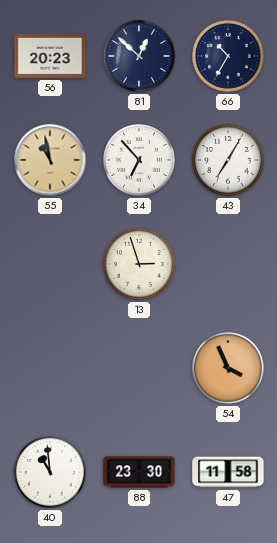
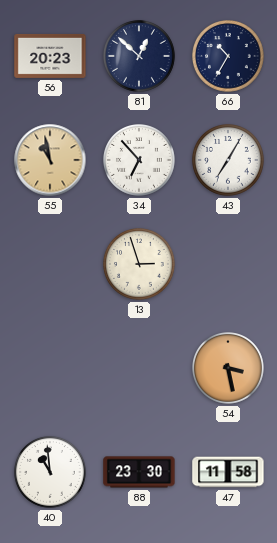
54: 3:56 -> 3:28 (229, 369)
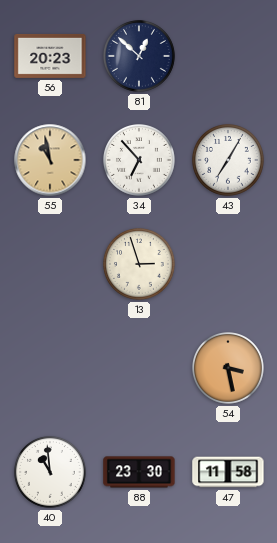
66: 10:35 -> none (229, 57)
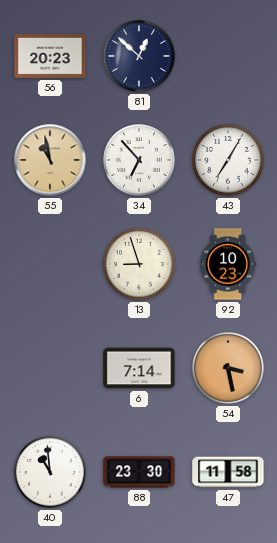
13: 2:57 -> 8:57 (140, 265)
92: none -> 10:23 (228, 264)
6: none -> 7:14 (139, 368)
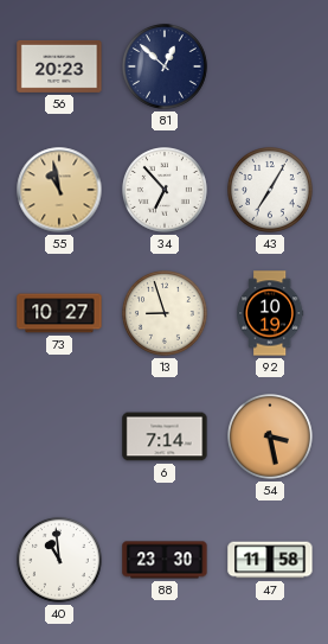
73: none -> 10:27 (59, 313)
92: 10:23 -> 10:19 (270, 313)
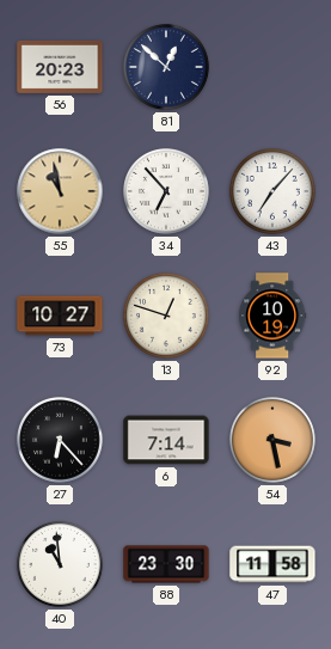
43: 7:05 -> 7:07 (274, 192)
13: 8:57 -> 12:48 (167, 317)
27: none -> 6:23 (61, 441)
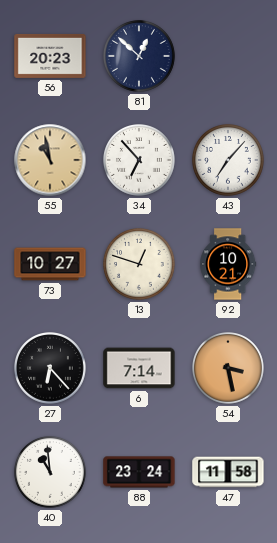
92: 10:19 -> 10:21 (228, 264)
88: 23:30 -> 23:24 (139, 472)
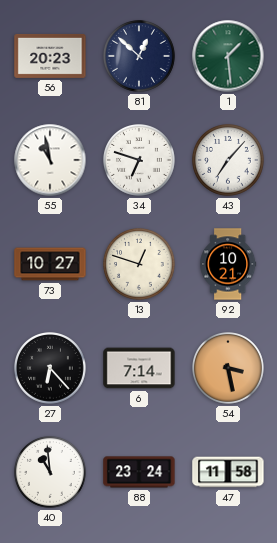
1: none -> 1:29 (228, 56)
55 dial: champagne -> white (50, 160)
34: 6:53 -> 6:48 (140, 161)
